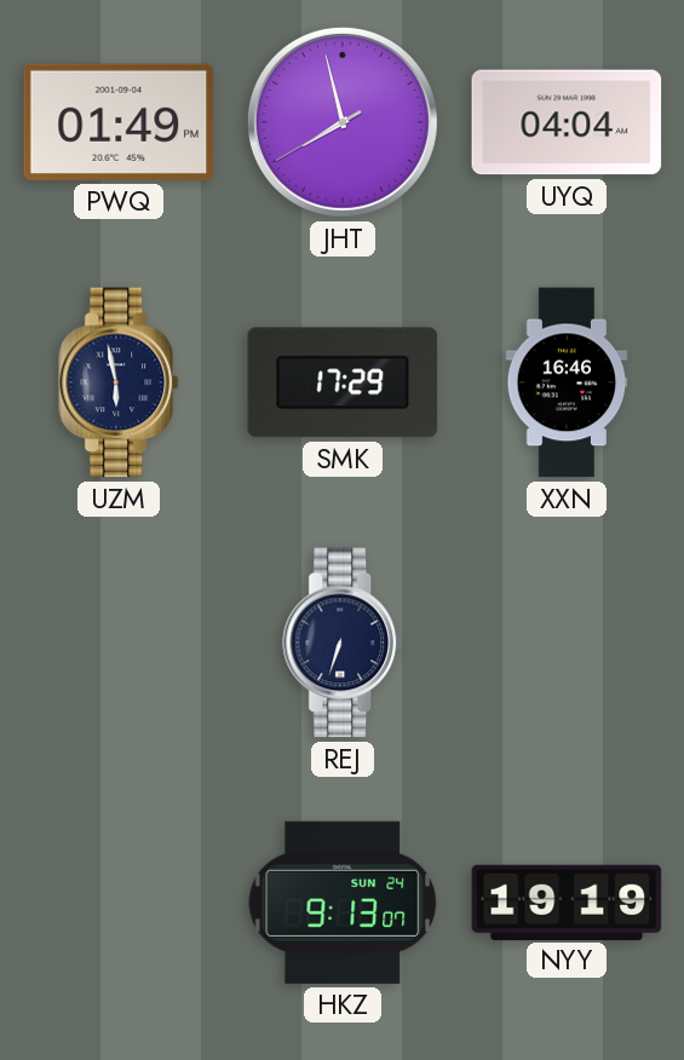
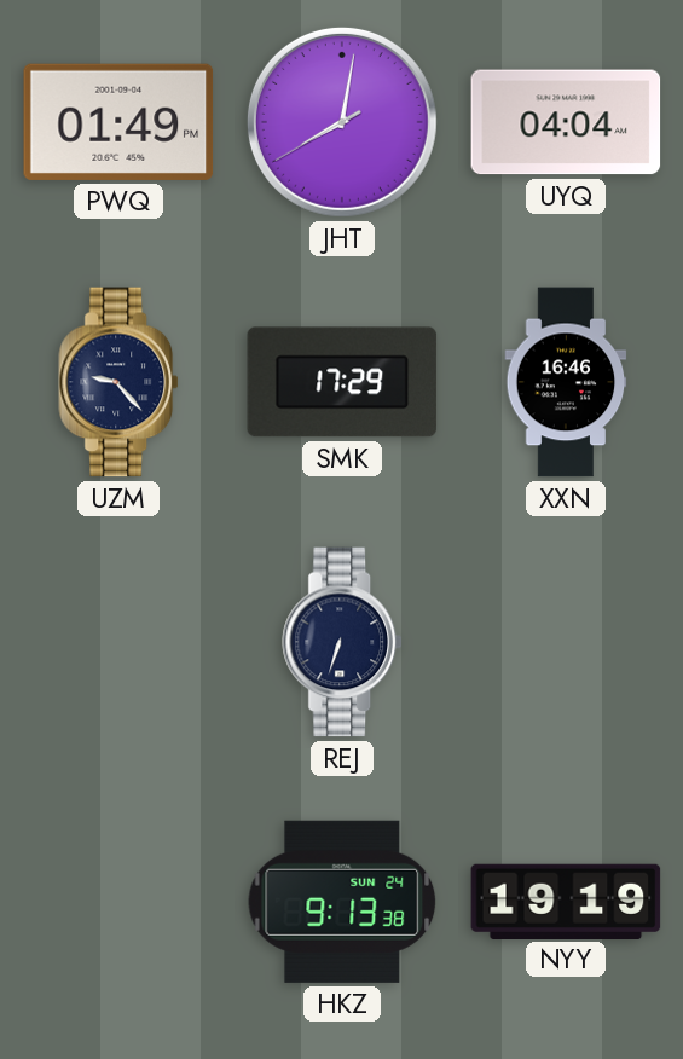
JHT: 7:57 -> 8:01 (342, 122)
UZM: 5:58 -> 9:23 (120, 382)
HKZ: 9:13:07 -> 9:13:38 (342, 902)
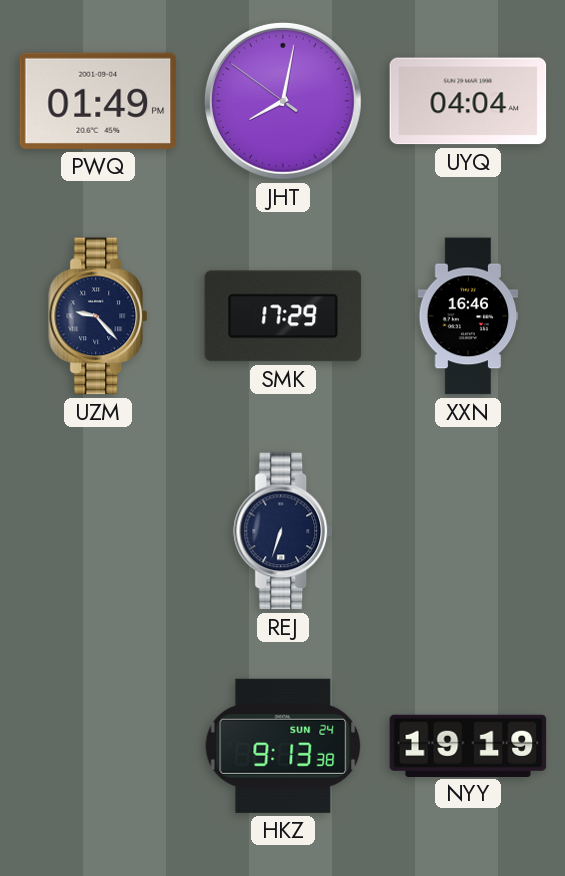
JHT: 8:01:40 -> 8:01:51 (283, 101)
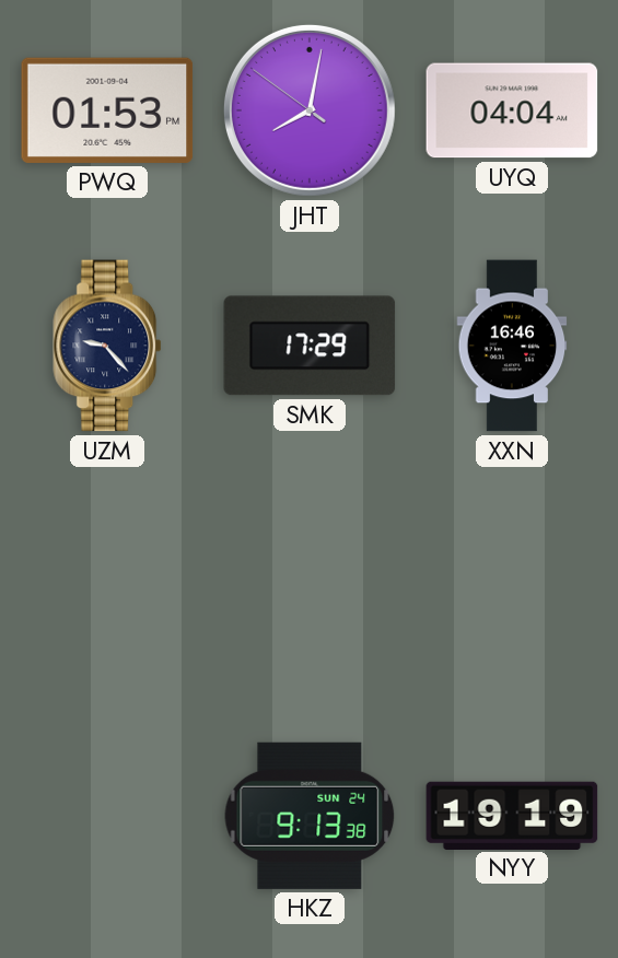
PWQ: 01:49 -> 01:53 (107, 110)
REJ: 6:33 -> none (284, 531)
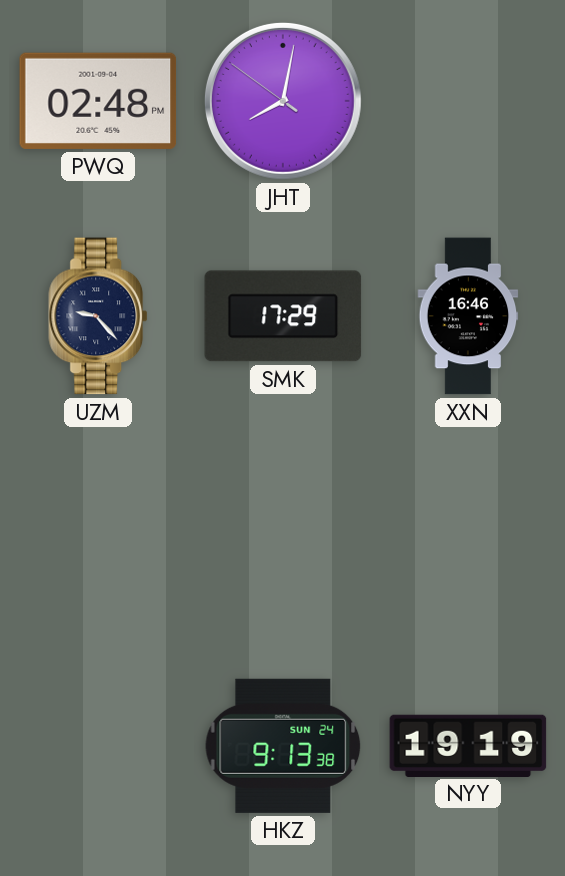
PWQ: 01:53 -> 02:48 (98, 101)
UYQ: 04:04 -> none (512, 110)
